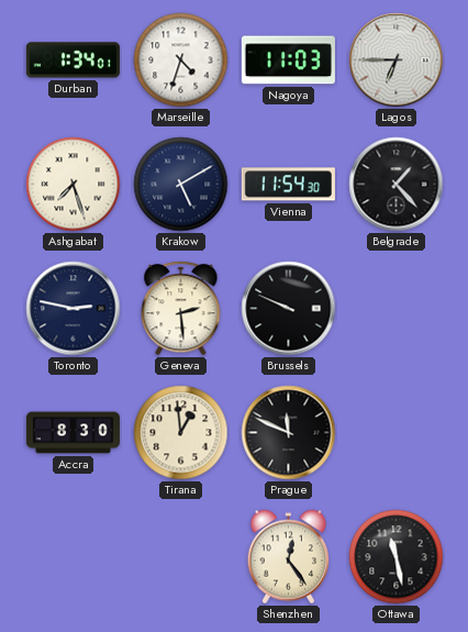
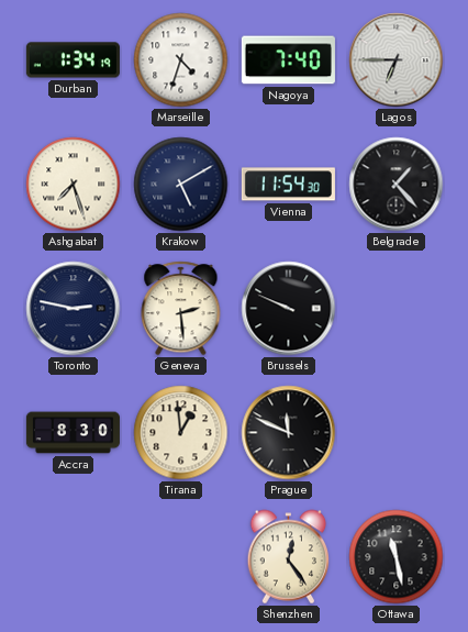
Durban: 1:34:01 -> 1:34:19 (73, 60)
Nagoya: 11:03 -> 7:40 (288, 60)
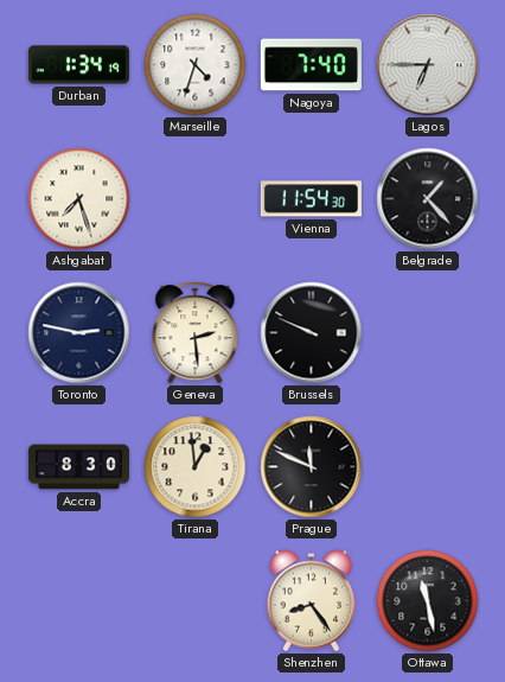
Krakow: 5:10 -> none (181, 185)
Shenzhen: 12:24 -> 8:24 (312, 601)
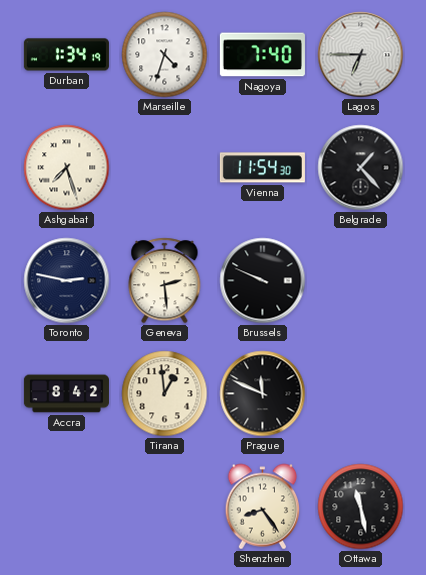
Accra: 8:30 -> 8:42 (66, 394)
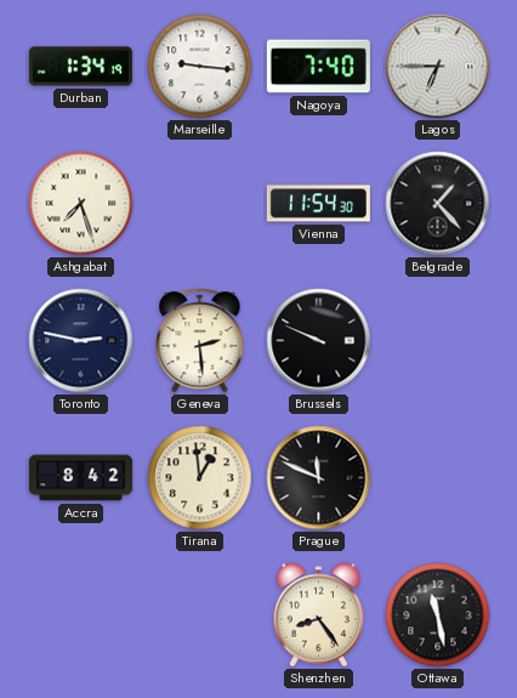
Marseille: 4:33 -> 9:16 (200, 67)
